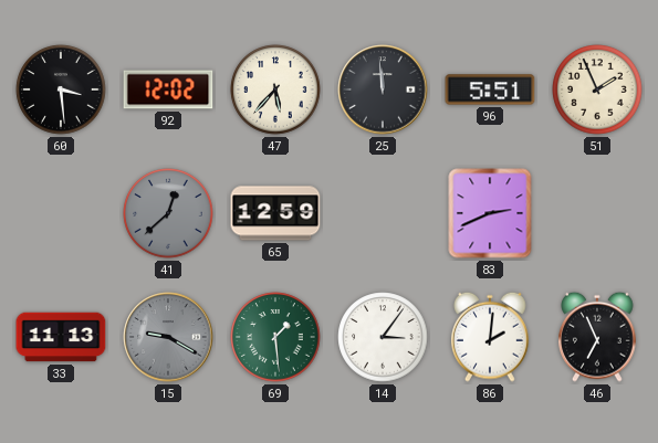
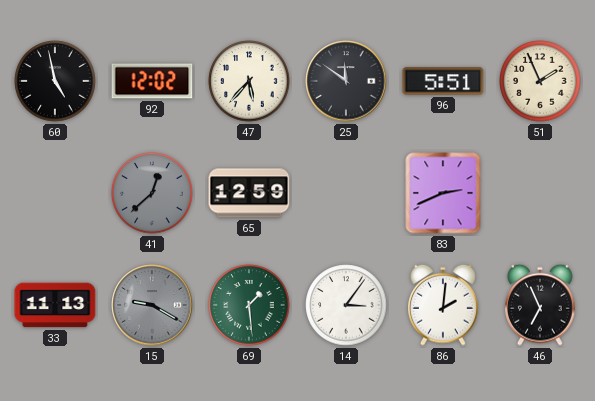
60: 3:29 -> 4:58 (55, 81)
25: 11:59 -> 11:51 (346, 81)
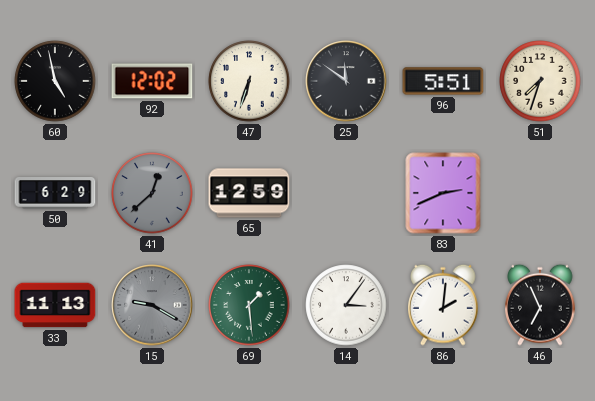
47: 5:37 -> 6:33 (249, 81)
51: 1:56 -> 7:33 (540, 81)
50: none -> 6:29 (55, 194)
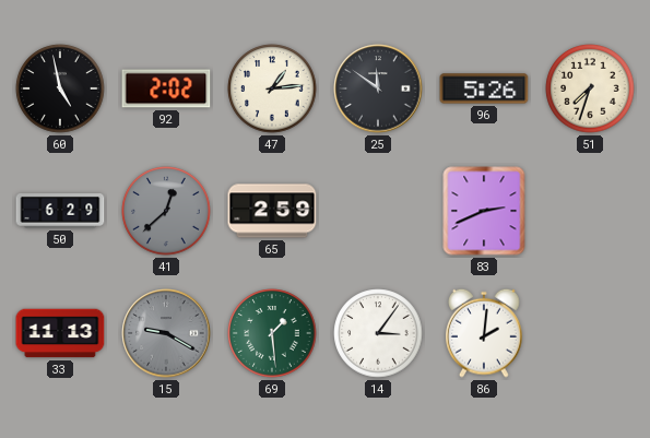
92: 12:02 -> 2:02 (166, 88)
47: 6:33 -> 1:14 (272, 88)
96: 5:51 -> 5:26 (484, 88)
65: 12:59 -> 2:59 (272, 211)
46: 6:56 -> none (541, 305)
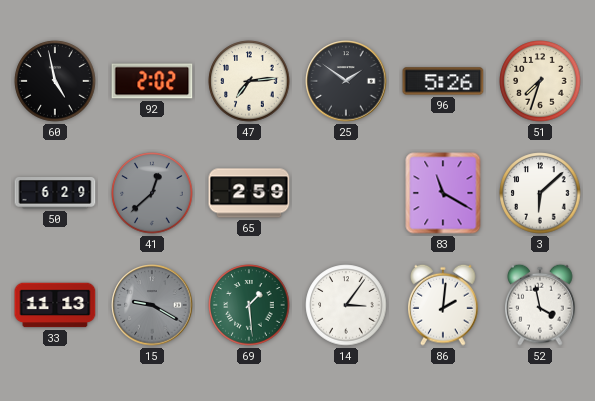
47: 1:14 -> 7:14 (249, 81)
25: 11:51 -> 1:51 (346, 81)
83: 2:41 -> 11:20 (443, 193)
3: none -> 6:08 (540, 193)
52: none -> 3:58 (541, 305)
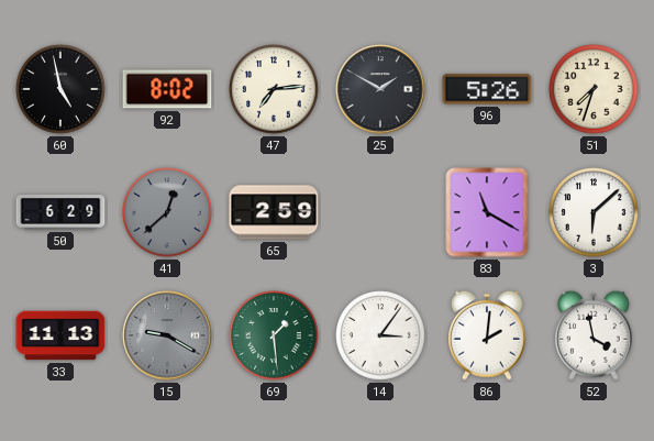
92: 2:02 -> 8:02 (167, 89)
25: 1:51 -> 1:50 (380, 89)
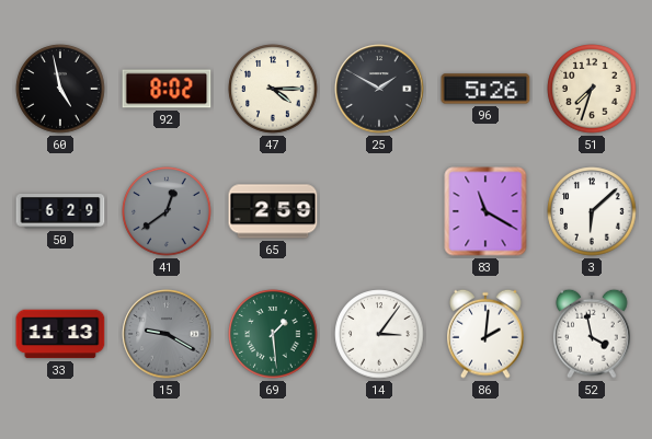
47: 7:14 -> 4:15 (273, 89)
41: 12:38 -> 12:39 (167, 211)
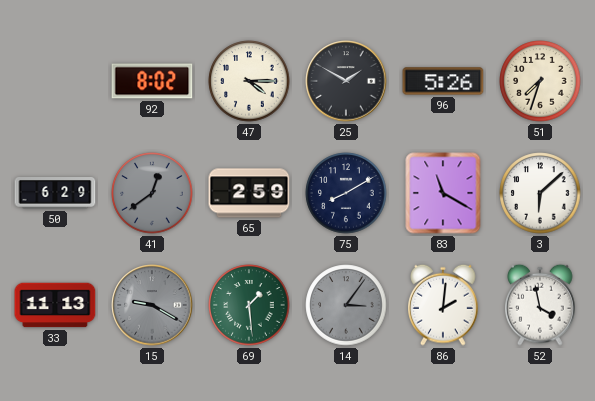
60: 4:58 -> none (60, 89)
75: none -> 8:10 (346, 193)
14 dial: white -> grey (346, 305)
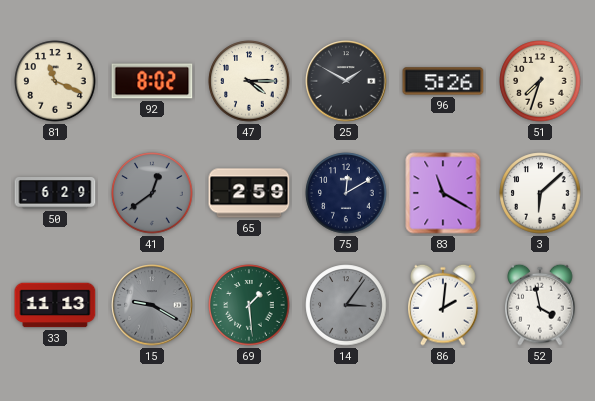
81: none -> 11:19 (55, 81)
75: 8:10 -> 12:10 (346, 193)
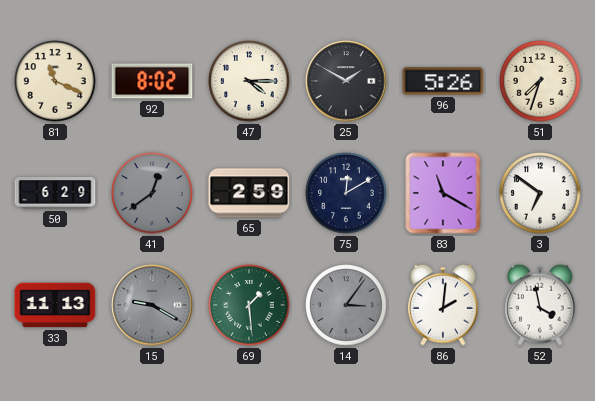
3: 6:08 -> 6:51 (540, 193)
